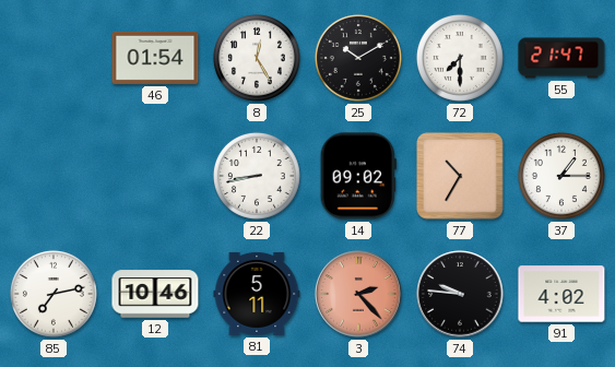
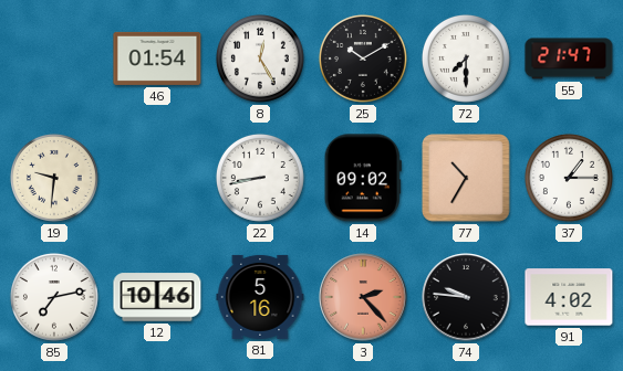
19: none -> 9:31 (54, 178)
81: 5:11 -> 5:16 (260, 297)
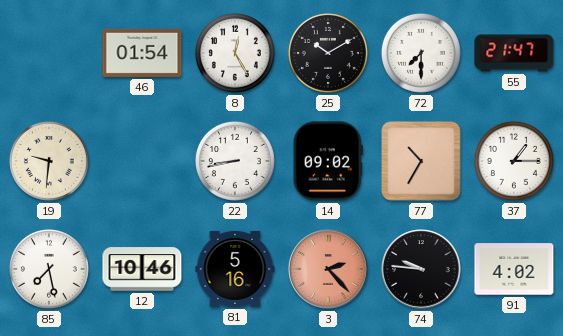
85: 7:13 -> 7:28 (49, 269)
